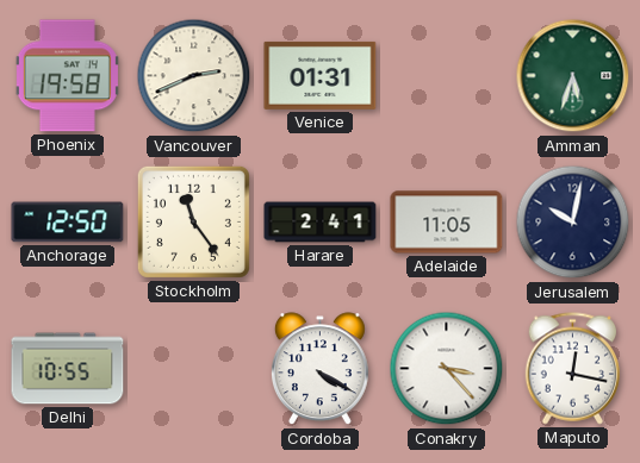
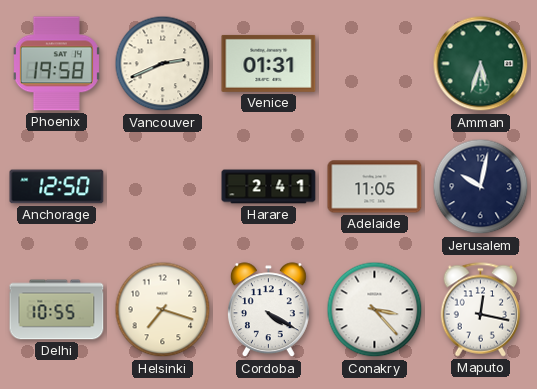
Stockholm: 11:24 -> none (193, 221)
Helsinki: none -> 7:18 (163, 310)
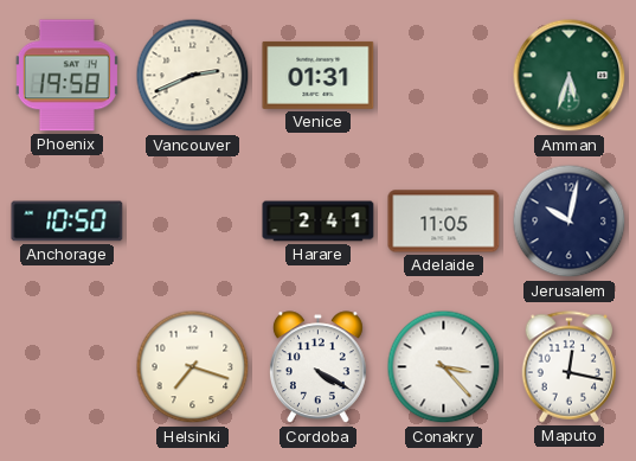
Anchorage: 12:50 -> 10:50 (68, 222)
Delhi: 10:55 -> none (57, 310)
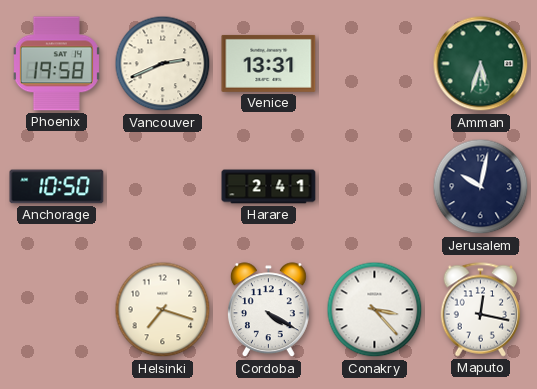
Venice: 01:31 -> 13:31 (269, 63)
Adelaide: 11:05 -> none (444, 222)
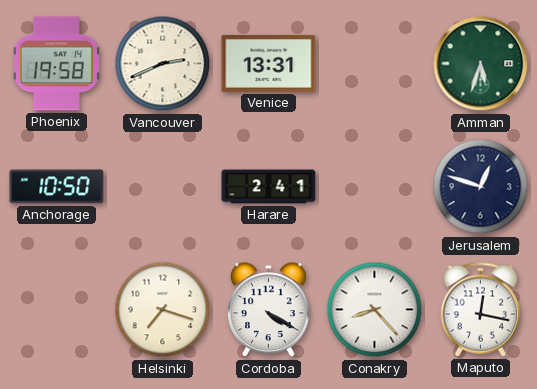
Jerusalem: 10:02 -> 12:48 (481, 187)
Conakry: 3:23 -> 8:23 (375, 310)
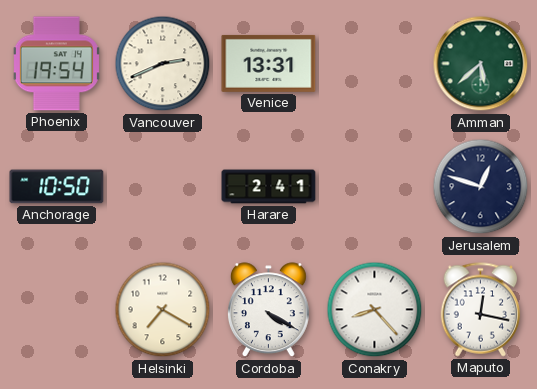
Phoenix: 19:58 -> 19:54 (56, 64)
Amman: 5:33 -> 5:38 (481, 64)
Helsinki: 7:18 -> 7:20 (163, 310)
